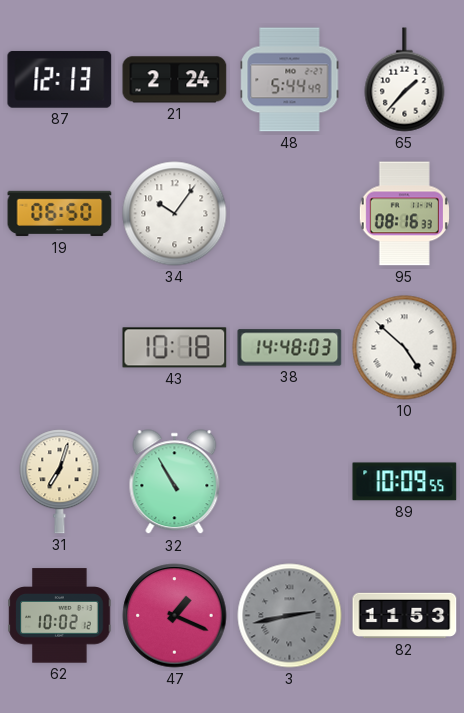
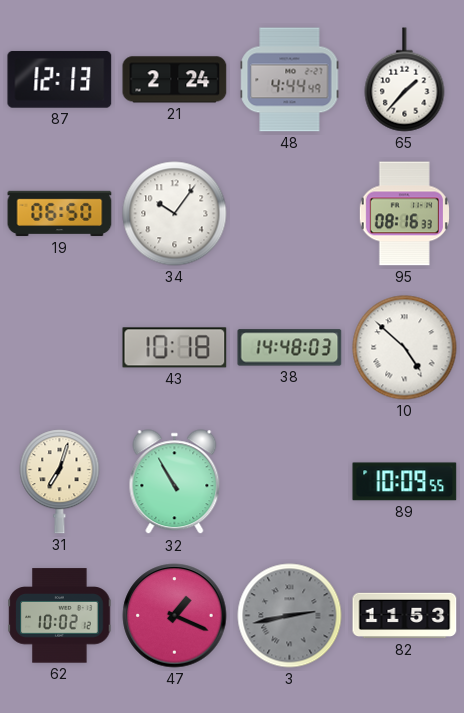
48: 5:44 -> 4:44 (290, 80)
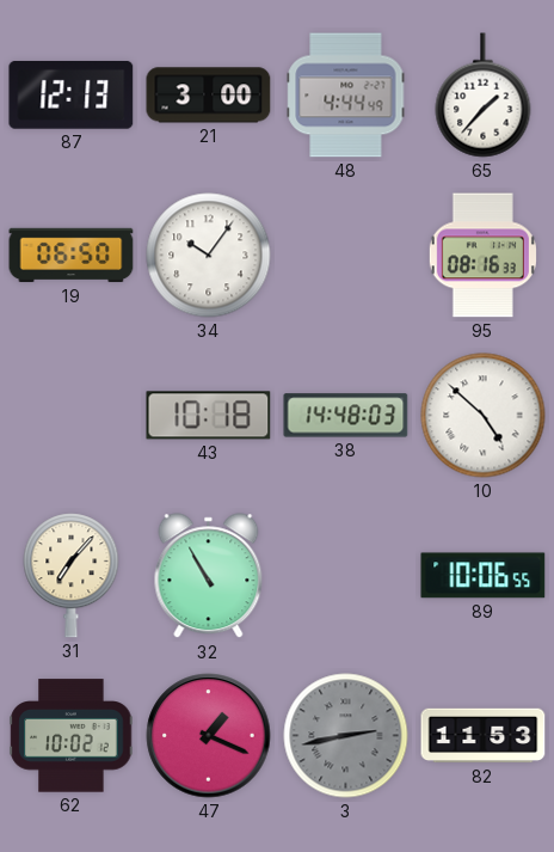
21: 2:24 -> 3:00 (209, 96)
31: 7:03 -> 7:07 (72, 576)
89: 10:09 -> 10:06 (484, 576)
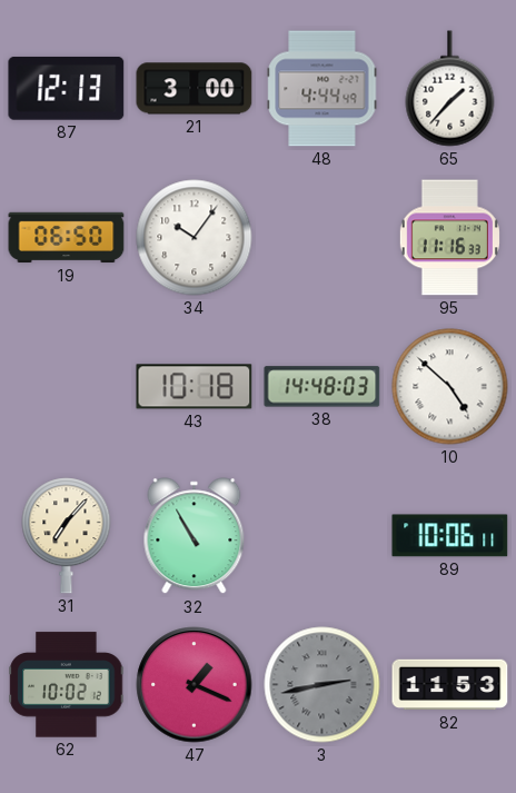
95: 08:16 -> 11:16 (449, 238)
89: 10:06:55 -> 10:06:11 (450, 536)
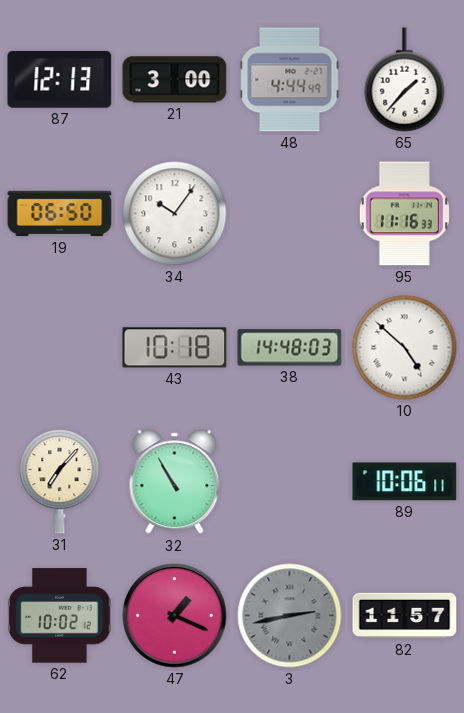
82: 11:53 -> 11:57 (405, 616)
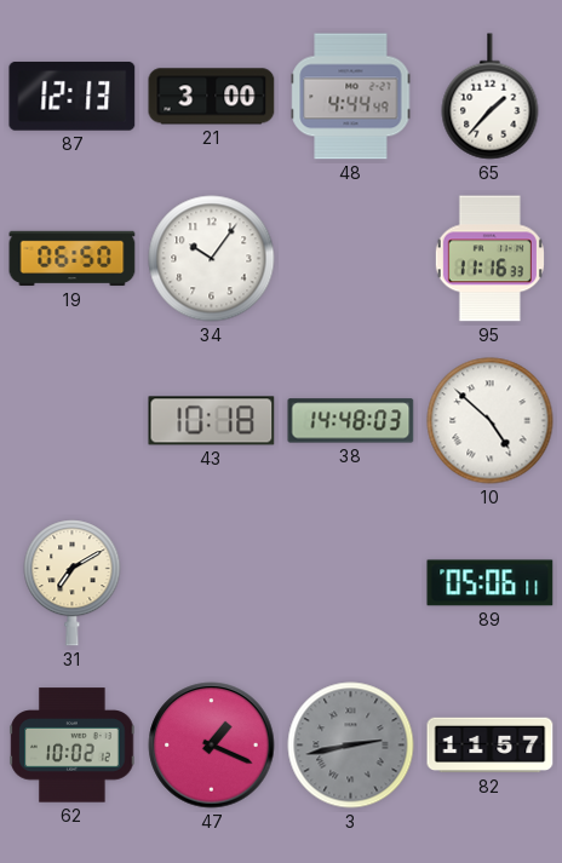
31: 7:07 -> 7:10 (73, 583)
32: 10:55 -> none (175, 482)
89: 10:06 -> 05:06 (491, 583)
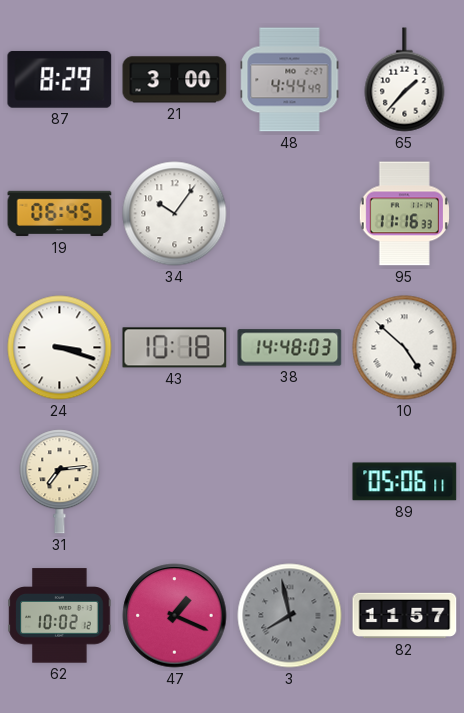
87: 12:13 -> 8:29 (60, 80)
19: 06:50 -> 06:45 (60, 214)
24: none -> 3:18 (60, 348)
31: 7:10 -> 7:14 (60, 482)
3: 2:43 -> 7:58 (290, 616)
